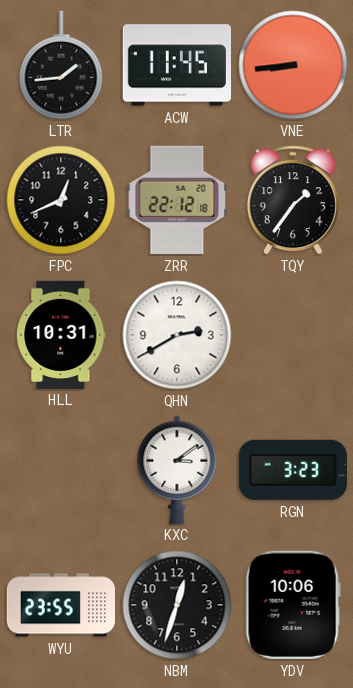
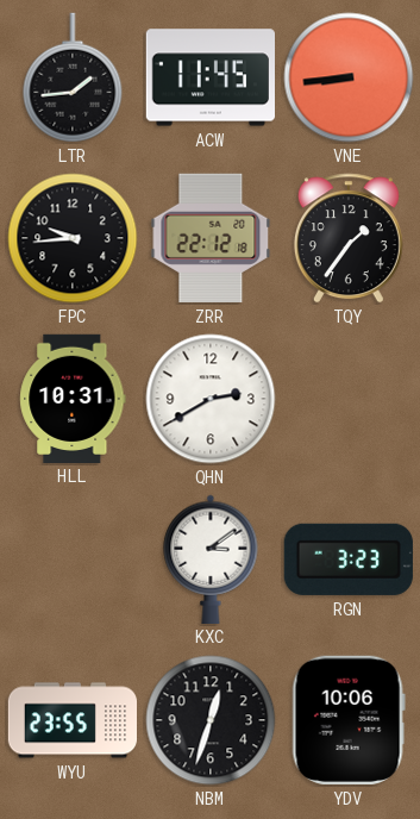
FPC: 12:41 -> 9:44 (73, 238)
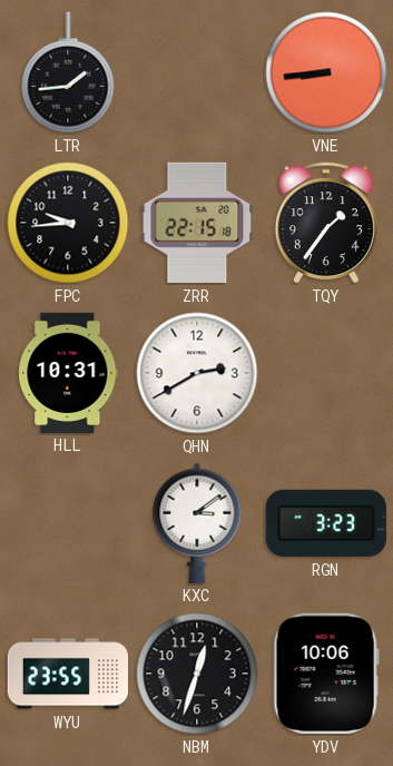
ACW: 11:45 -> none (209, 77)
ZRR: 22:12 -> 22:15 (197, 223)
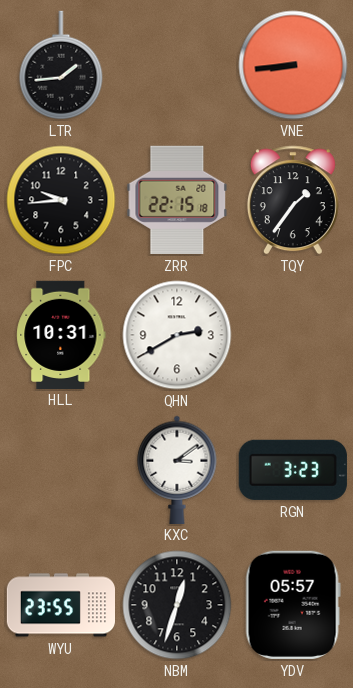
YDV: 10:06 -> 05:57 (293, 605)
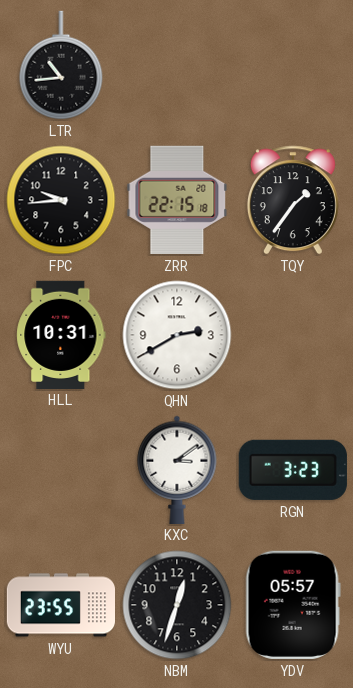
LTR: 1:44 -> 10:44 (61, 65)
VNE: 8:44 -> none (293, 65)
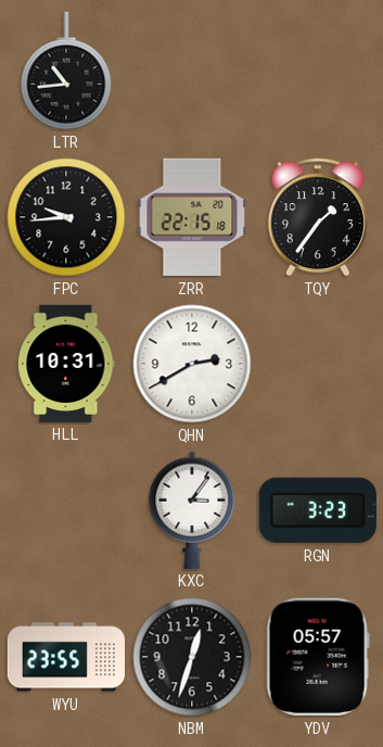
KXC: 3:09 -> 3:06 (192, 509)
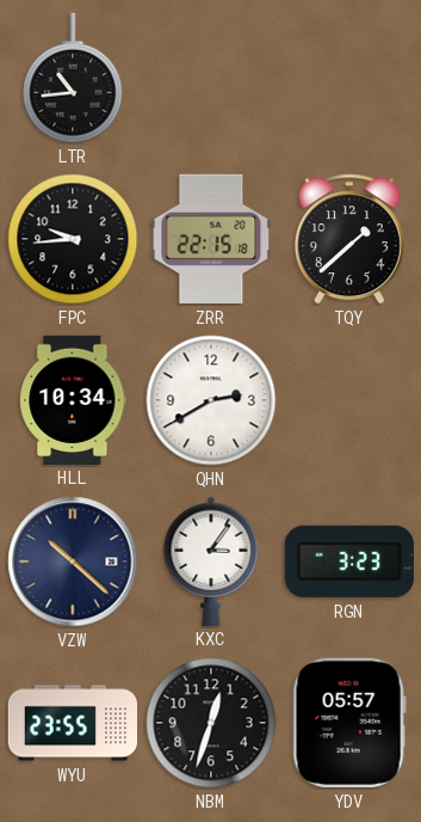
TQY: 1:36 -> 1:38 (349, 239)
HLL: 10:31 -> 10:34 (73, 399)
VZW: none -> 10:22 (73, 562)
